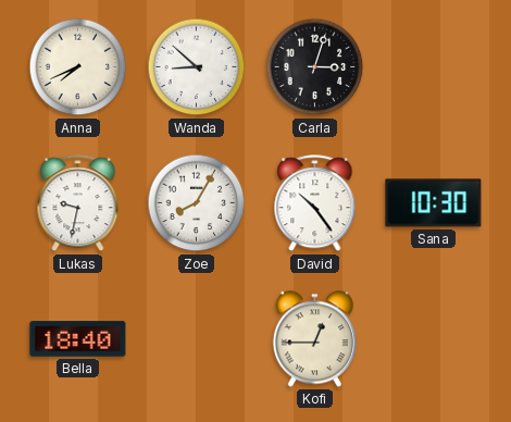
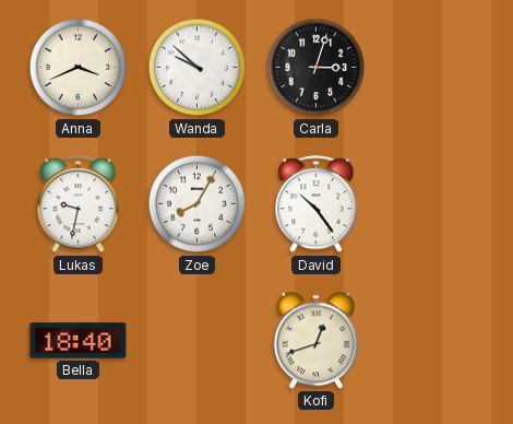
Anna: 7:41 -> 3:41 (79, 68)
Wanda: 8:52 -> 9:52 (198, 68)
Sana: 10:30 -> none (434, 203)
Kofi: 12:45 -> 12:42 (315, 341)
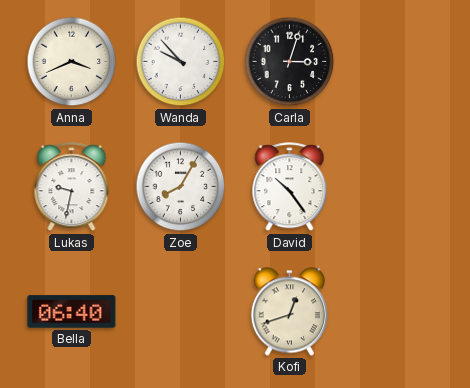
Wanda: 9:52 -> 9:53 (181, 62)
Bella: 18:40 -> 06:40 (72, 312)
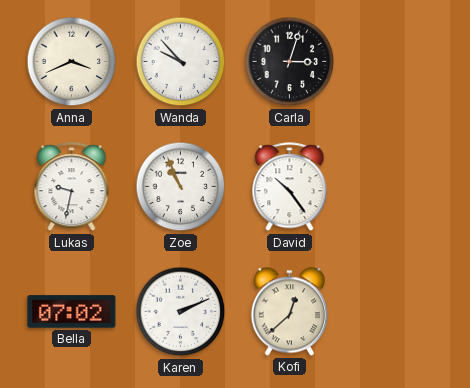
Zoe: 8:05 -> 10:56 (181, 187)
Bella: 06:40 -> 07:02 (72, 312)
Karen: none -> 2:11 (181, 312)
Kofi: 12:42 -> 12:38 (289, 312)
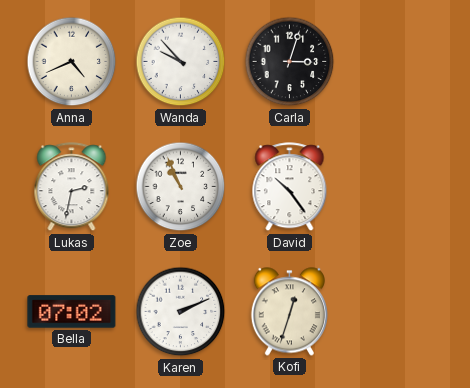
Anna: 3:41 -> 4:41 (72, 62)
Lukas: 9:32 -> 2:32 (72, 187)
Kofi: 12:38 -> 12:33 (289, 312)
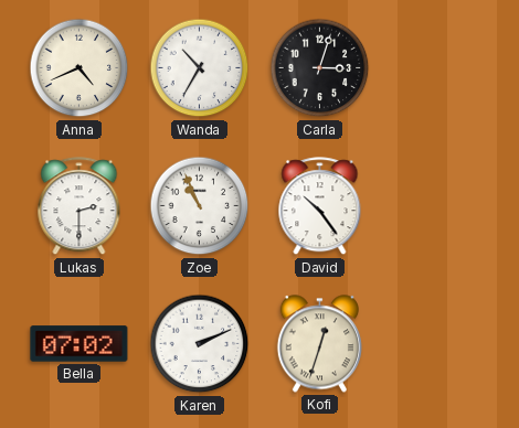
Wanda: 9:53 -> 10:35 (200, 68)
Lukas: 2:32 -> 2:30 (80, 206)
